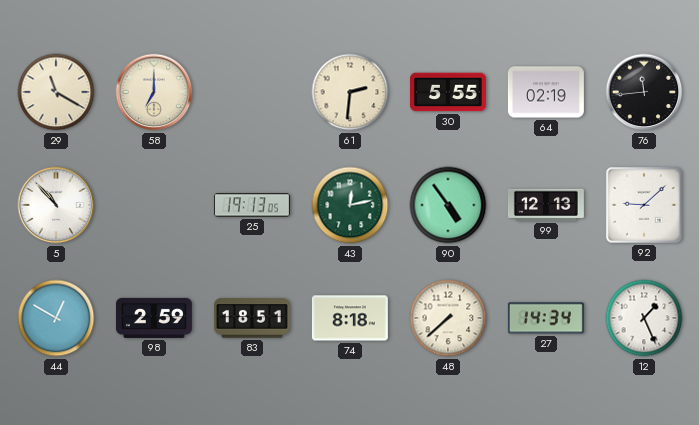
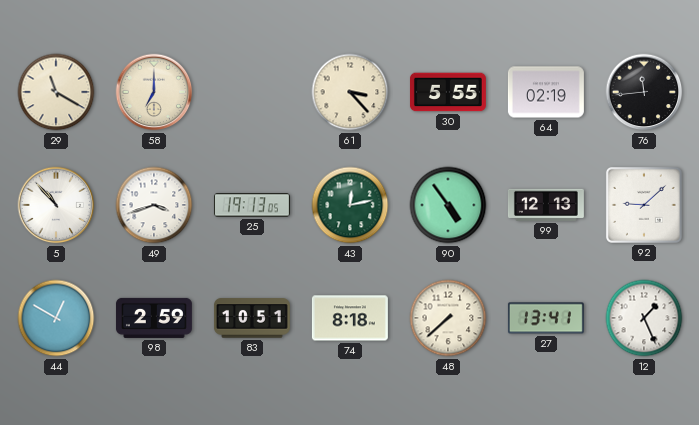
61: 2:31 -> 3:23 (350, 92)
49: none -> 3:42 (154, 205)
83: 18:51 -> 10:51 (252, 318)
27: 14:34 -> 13:41 (546, 318)
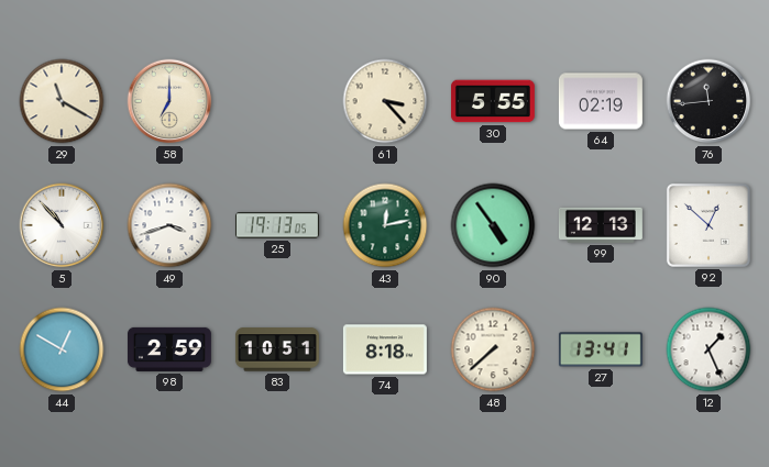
92: 9:08 -> 12:52 (708, 225)
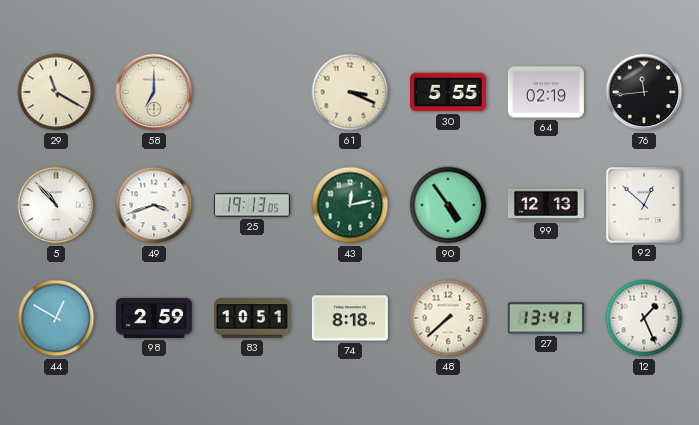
61: 3:23 -> 3:19 (350, 92)
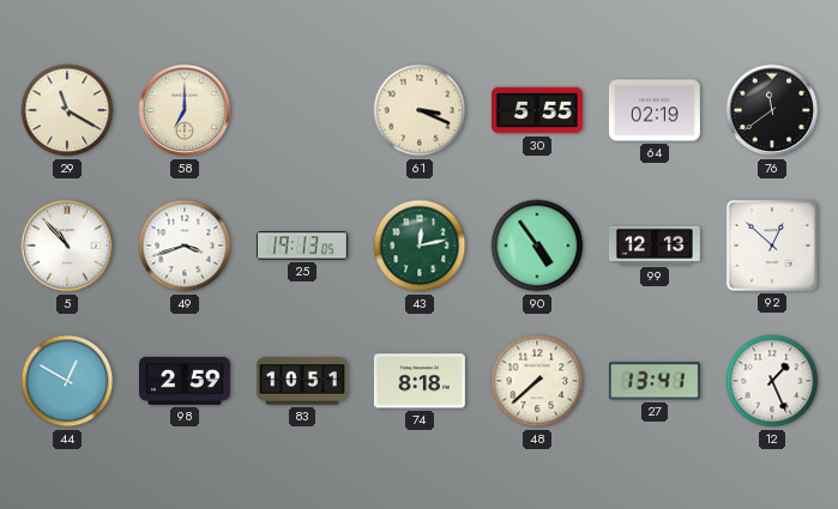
76: 11:44 -> 11:39 (772, 110)
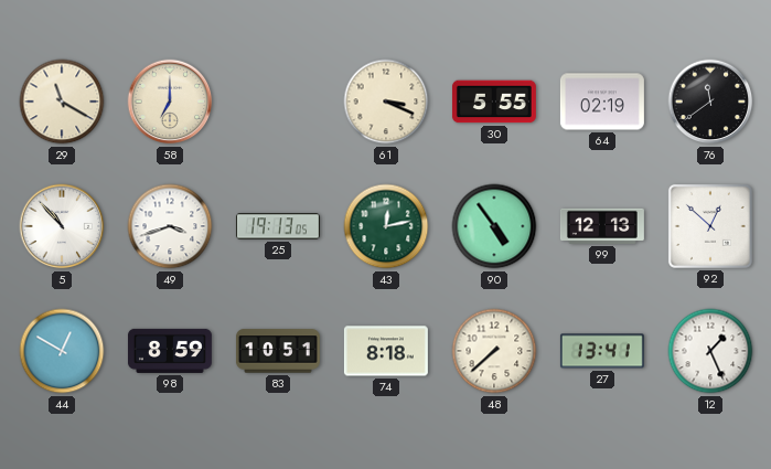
98: 2:59 -> 8:59 (170, 351)
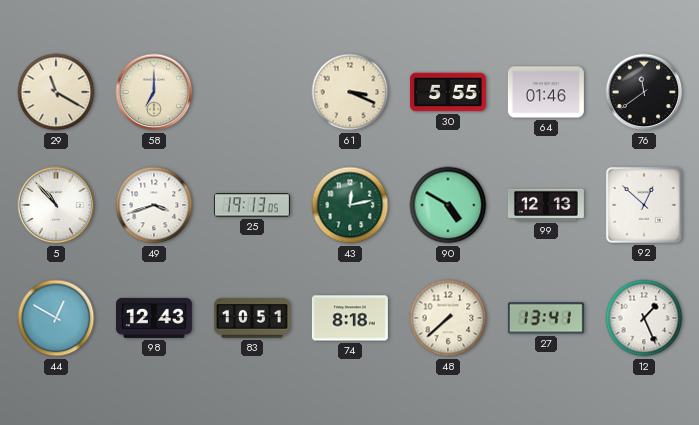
64: 02:19 -> 01:46 (546, 92)
90: 4:54 -> 4:50 (448, 205)
98: 8:59 -> 12:43 (154, 318)
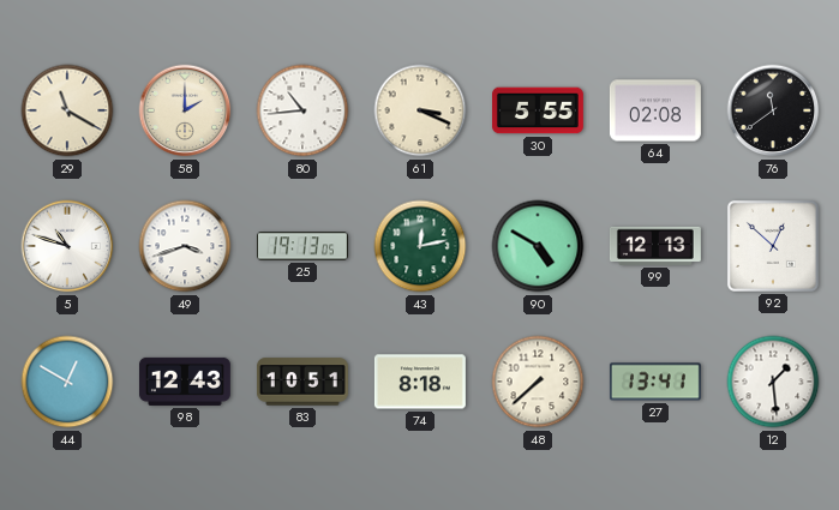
58: 7:00 -> 2:00 (185, 110)
80: none -> 10:44 (302, 110)
64: 01:46 -> 02:08 (655, 110)
5: 10:53 -> 10:48 (67, 246)
12: 1:26 -> 1:29 (773, 382)
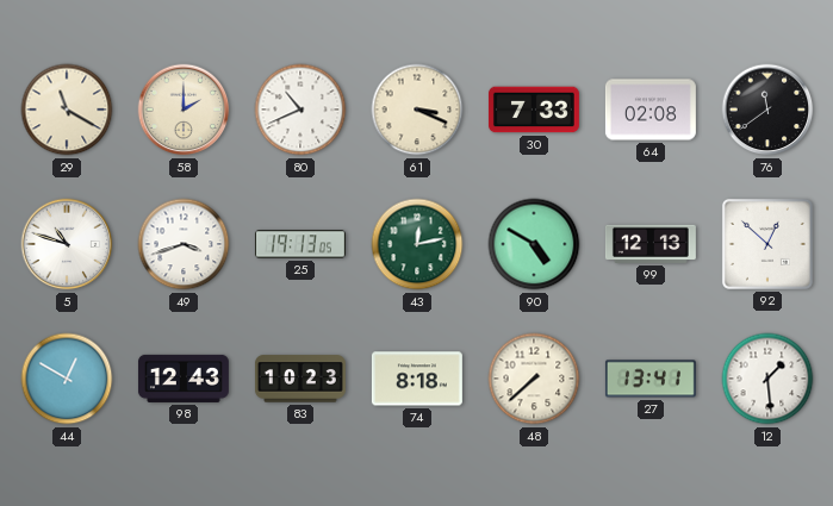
80: 10:44 -> 10:41 (300, 110)
30: 5:55 -> 7:33 (534, 110)
83: 10:51 -> 10:23 (300, 379)
